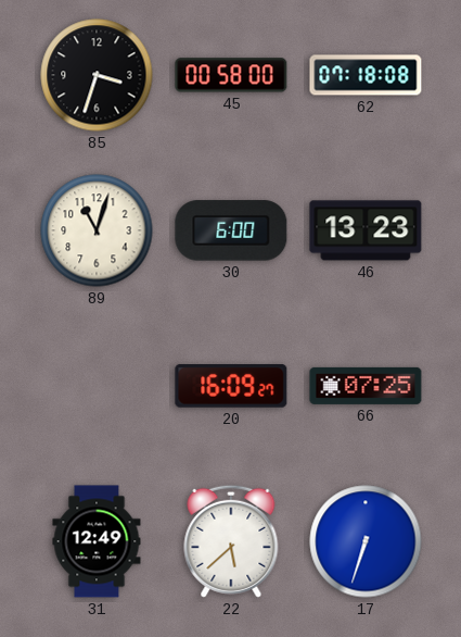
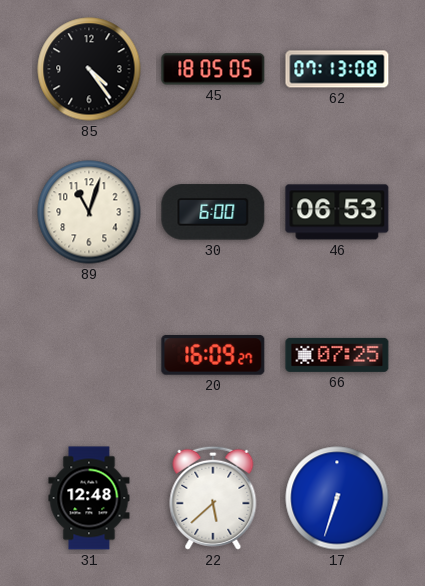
85: 3:33 -> 4:24 (89, 69)
45: 00:58 -> 18:05 (213, 69)
62: 07:18 -> 07:13 (337, 69)
46: 13:23 -> 06:53 (337, 212)
31: 12:49 -> 12:48 (89, 498)
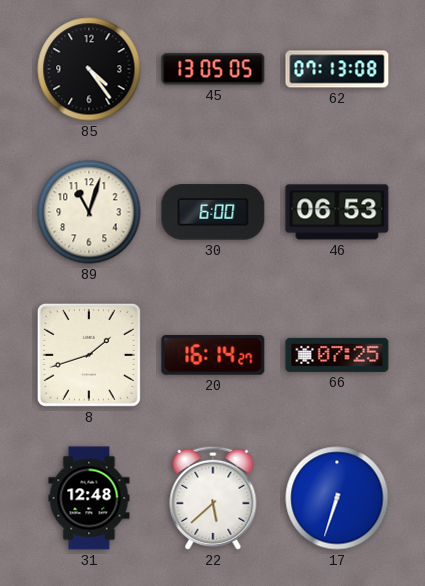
45: 18:05 -> 13:05 (213, 69)
8: none -> 1:42 (89, 355)
20: 16:09 -> 16:14 (213, 355)
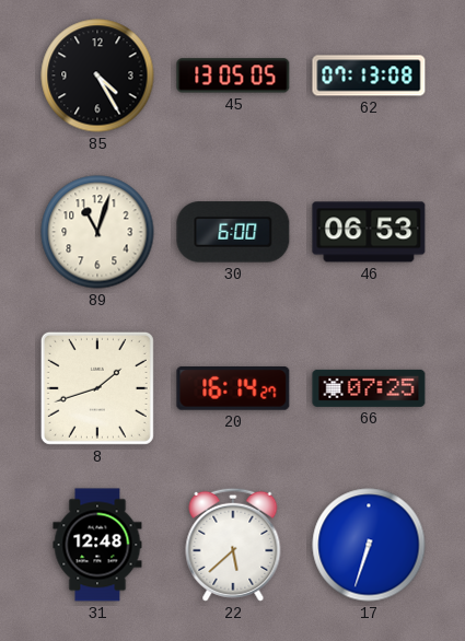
85: 4:24 -> 4:25 (97, 75)
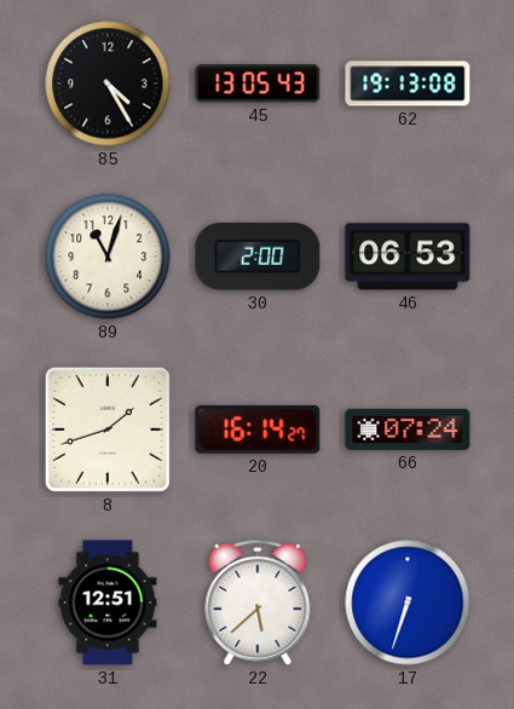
45: 13:05:05 -> 13:05:43 (258, 83)
62: 07:13 -> 19:13 (408, 83)
30: 6:00 -> 2:00 (258, 256)
66: 07:25 -> 07:24 (408, 430)
31: 12:48 -> 12:51 (108, 603)
